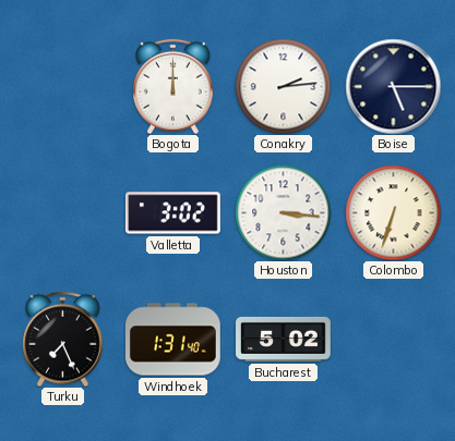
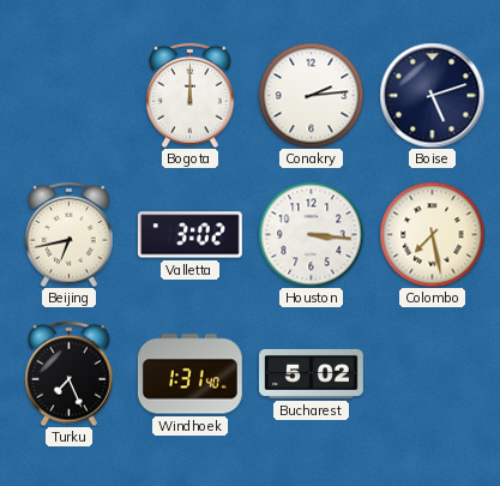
Boise: 5:15 -> 5:12 (432, 95)
Beijing: none -> 6:43 (70, 234)
Colombo: 6:33 -> 7:28 (432, 234)
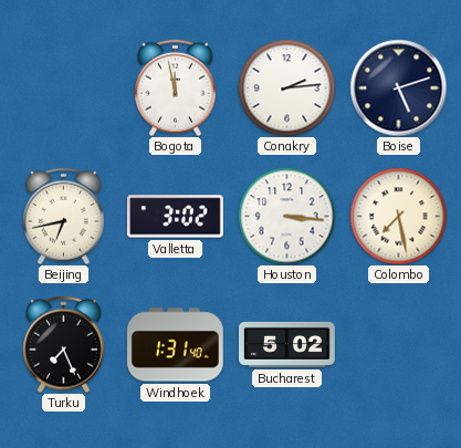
Bogota: 12:00 -> 11:58 (176, 87)
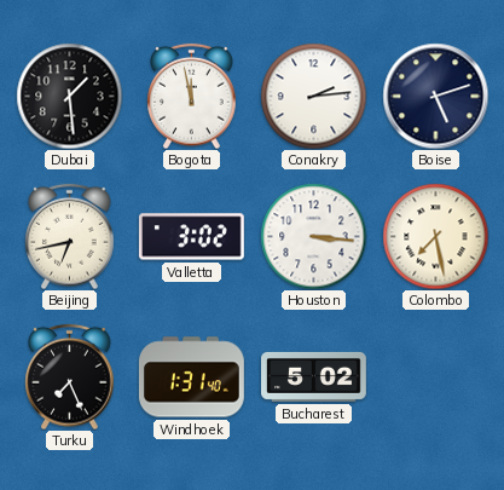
Dubai: none -> 1:29 (69, 96)
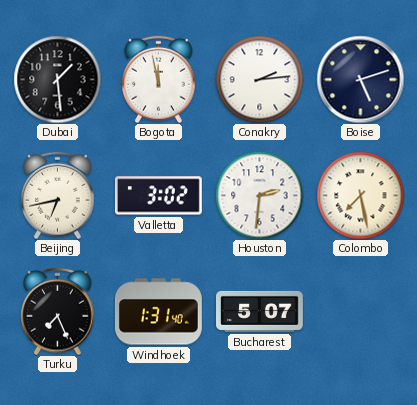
Houston: 3:16 -> 2:31 (259, 195)
Bucharest: 5:02 -> 5:07 (260, 311)
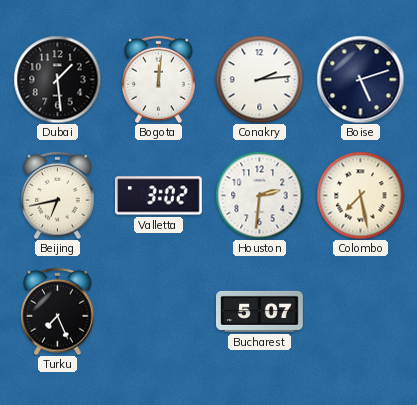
Bogota: 11:58 -> 12:01 (159, 79)
Windhoek: 1:31 -> none (158, 312)
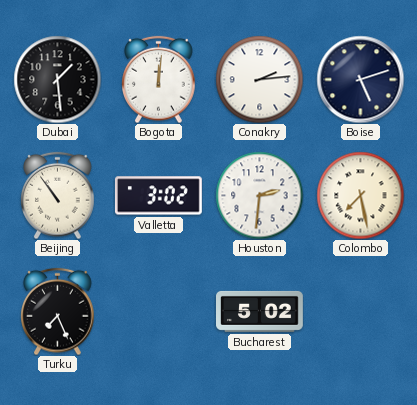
Beijing: 6:43 -> 10:54 (58, 195)
Bucharest: 5:07 -> 5:02 (260, 311)
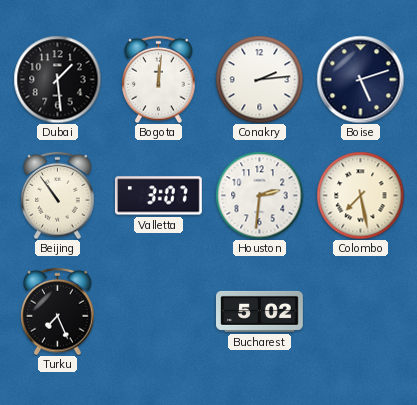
Valletta: 3:02 -> 3:07 (158, 196)
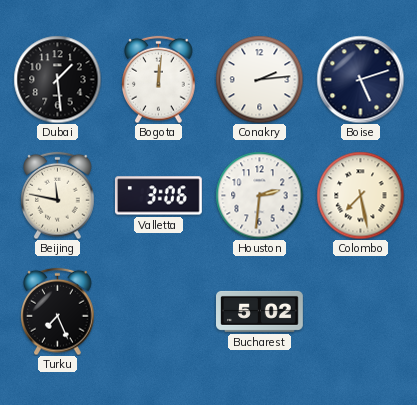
Beijing: 10:54 -> 11:47 (58, 195)
Valletta: 3:07 -> 3:06 (158, 196)
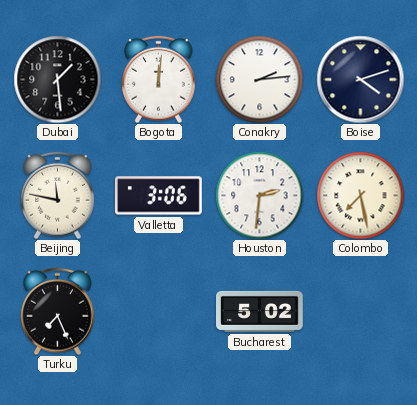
Boise: 5:12 -> 4:12 (360, 79)
